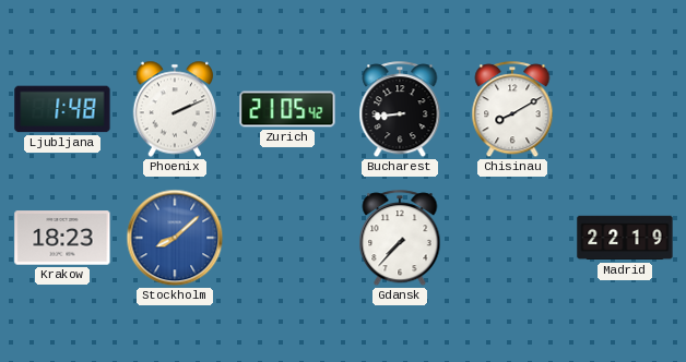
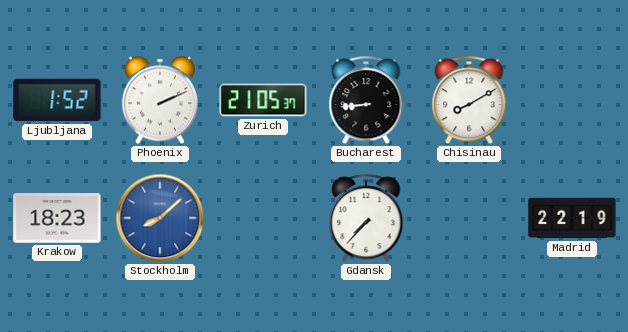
Ljubljana: 1:48 -> 1:52 (57, 100)
Zurich: 21:05:42 -> 21:05:37 (263, 100)
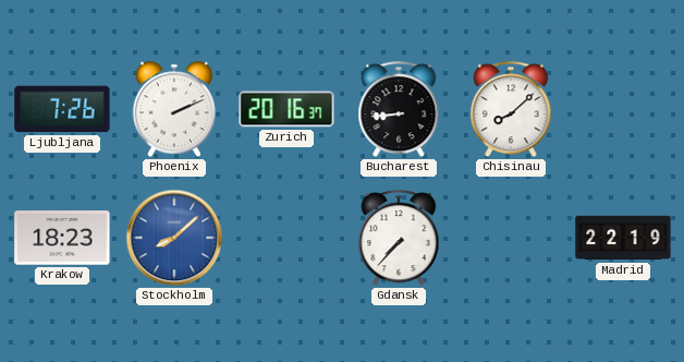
Ljubljana: 1:52 -> 7:26 (62, 109)
Zurich: 21:05 -> 20:16 (286, 109)
Chisinau: 8:10 -> 8:08 (511, 110)
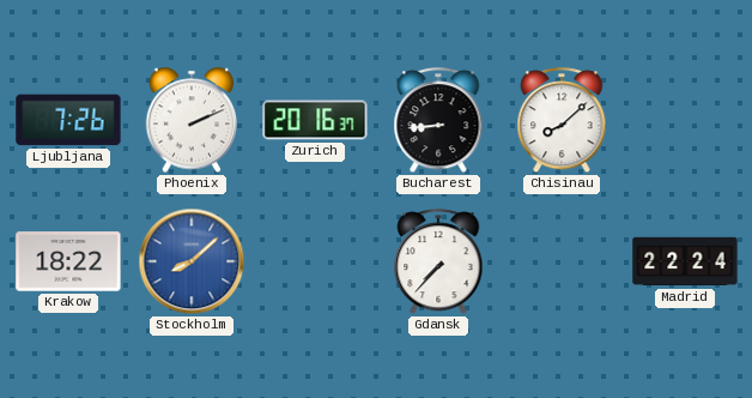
Krakow: 18:23 -> 18:22 (68, 261)
Madrid: 22:19 -> 22:24 (685, 261)
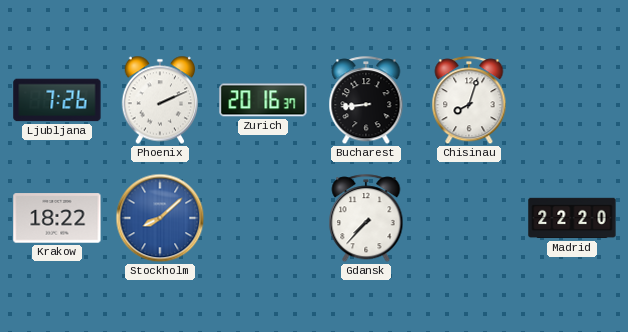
Chisinau: 8:08 -> 8:03 (469, 101)
Madrid: 22:24 -> 22:20 (572, 218)
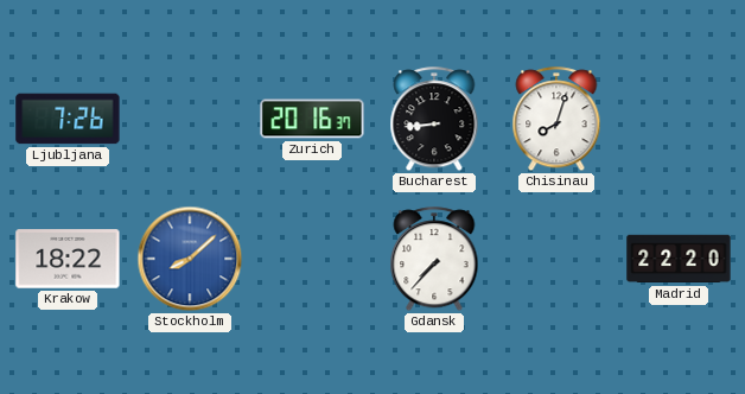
Phoenix: 2:11 -> none (160, 100)
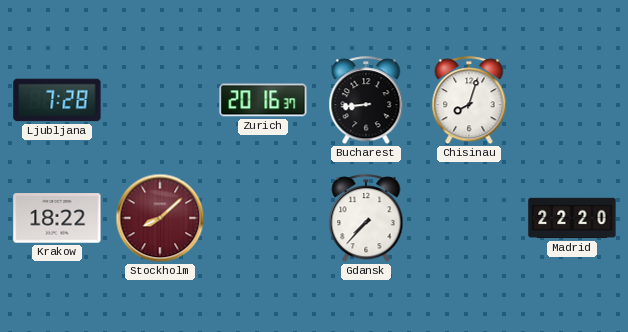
Ljubljana: 7:26 -> 7:28 (57, 100)
Stockholm dial: blue -> burgundy (160, 218)
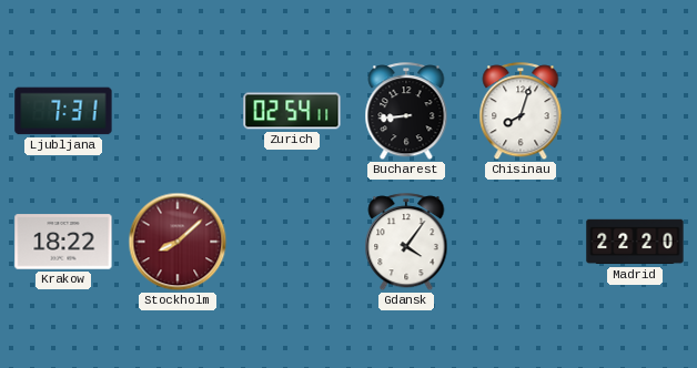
Ljubljana: 7:28 -> 7:31 (63, 111)
Zurich: 20:16 -> 02:54 (292, 111)
Gdansk: 7:37 -> 4:06 (406, 243)
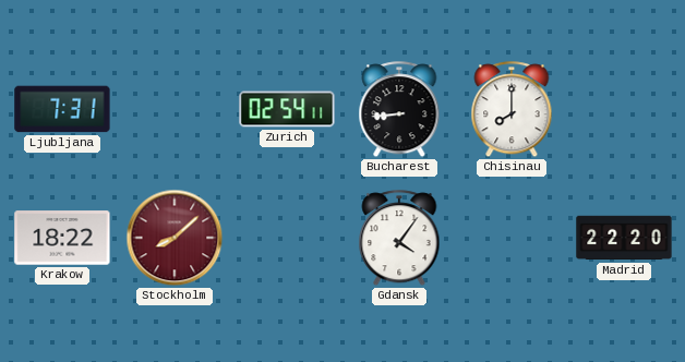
Chisinau: 8:03 -> 8:00 (512, 110)
